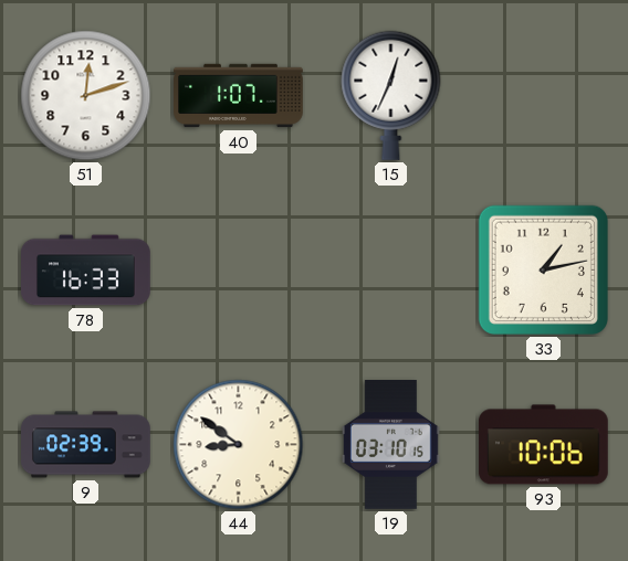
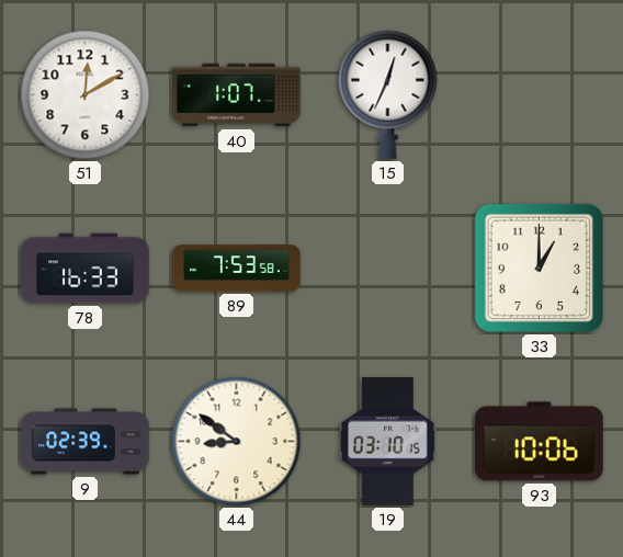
51: 12:12 -> 12:10 (86, 95)
89: none -> 7:53 (237, 269)
33: 1:13 -> 1:00 (539, 268)
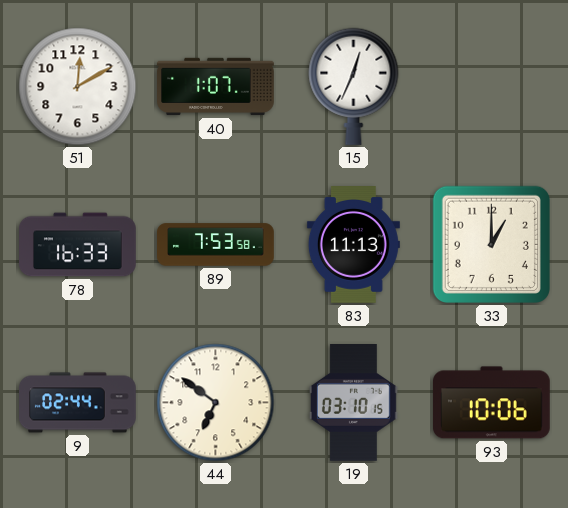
83: none -> 11:13 (353, 245)
9: 02:39 -> 02:44 (78, 403)
44: 8:51 -> 6:51 (216, 403)
